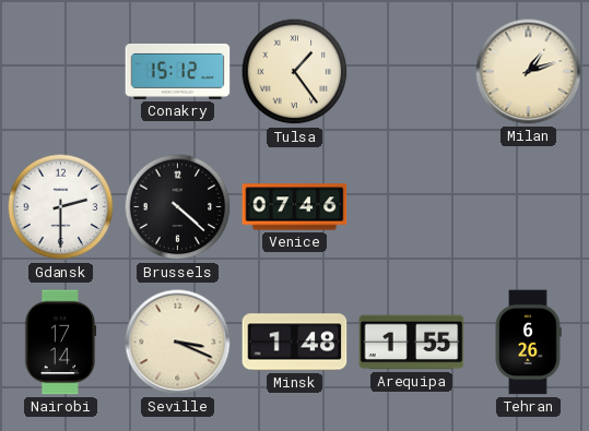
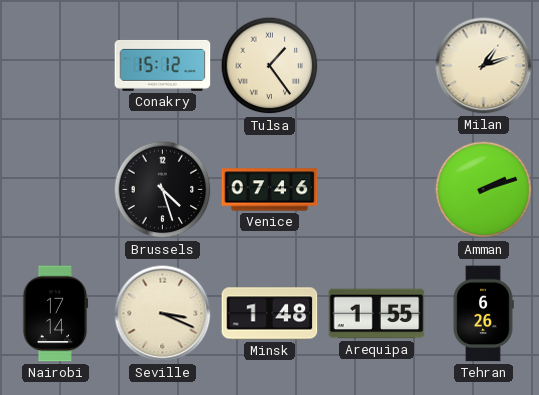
Gdansk: 2:30 -> none (61, 207)
Brussels: 4:22 -> 4:27 (163, 190)
Amman: none -> 2:12 (484, 190)
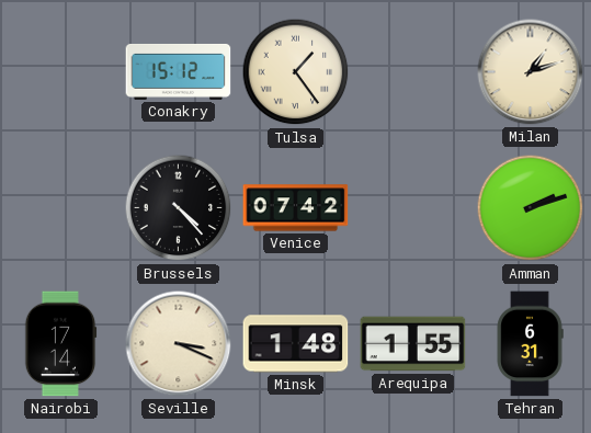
Brussels: 4:27 -> 4:23 (179, 208)
Venice: 07:46 -> 07:42 (296, 208)
Tehran: 6:26 -> 6:31 (530, 344)
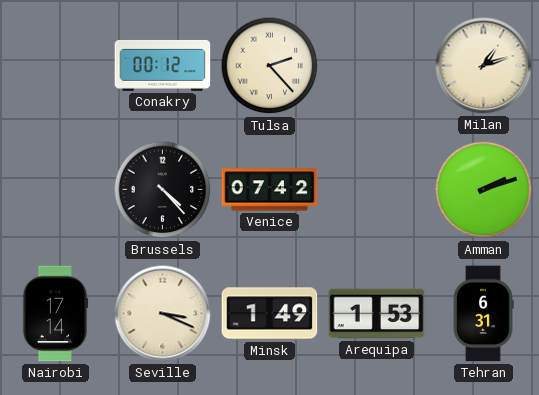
Conakry: 15:12 -> 00:12 (163, 65)
Tulsa: 1:24 -> 2:23 (270, 66)
Minsk: 1:48 -> 1:49 (270, 314)
Arequipa: 1:55 -> 1:53 (377, 314)
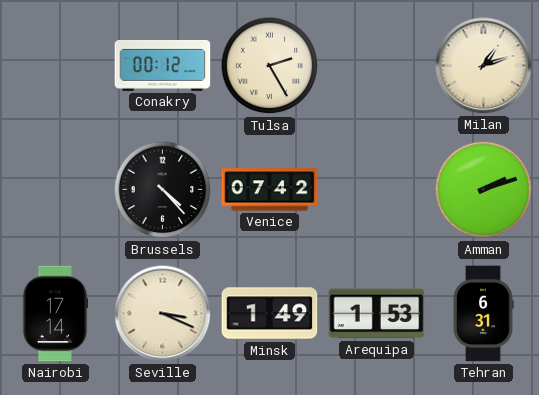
Tulsa: 2:23 -> 2:25 (270, 66)
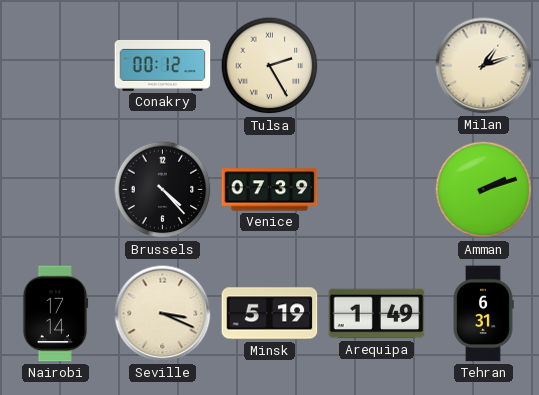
Venice: 07:42 -> 07:39 (270, 190)
Minsk: 1:49 -> 5:19 (270, 314)
Arequipa: 1:53 -> 1:49 (377, 314)
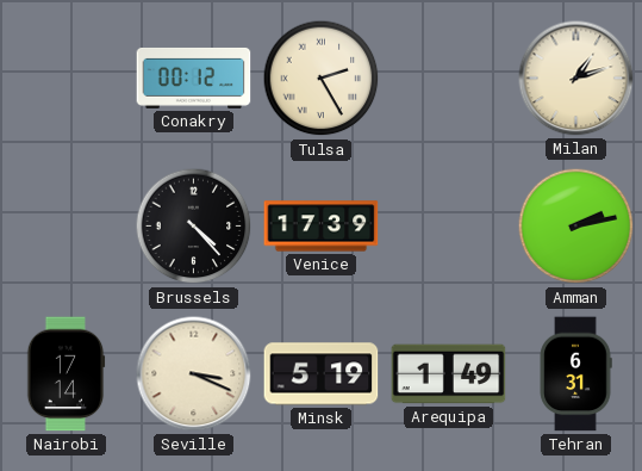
Venice: 07:39 -> 17:39 (322, 227)
Amman: 2:12 -> 2:13 (576, 227)
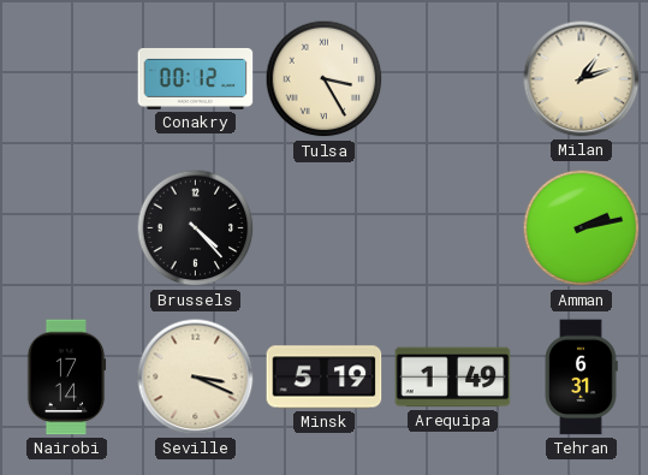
Tulsa: 2:25 -> 3:25 (325, 79)
Venice: 17:39 -> none (322, 227)
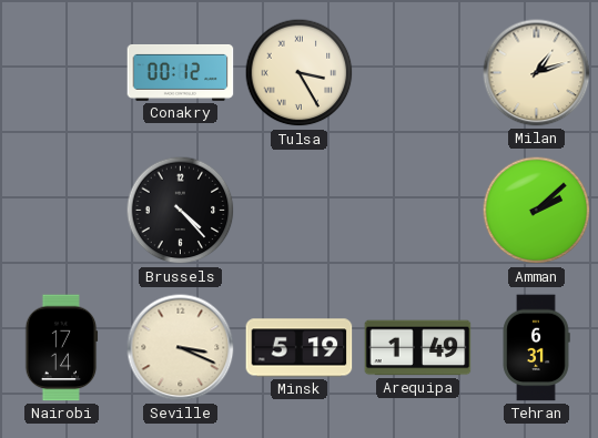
Amman: 2:13 -> 2:08 (537, 211)
